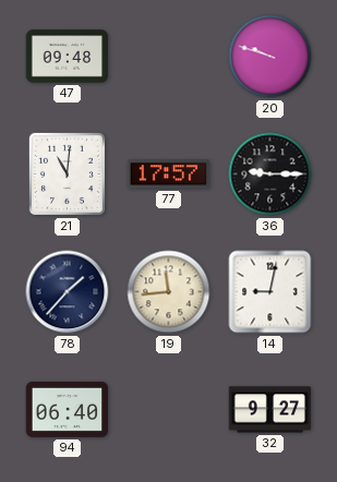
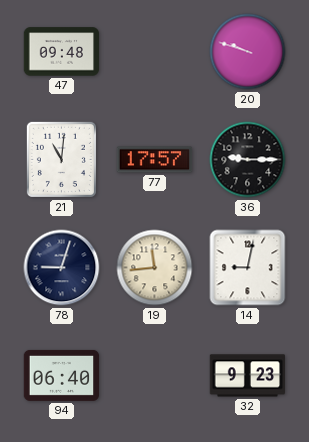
78: 1:37 -> 9:03 (62, 268)
32: 9:27 -> 9:23 (248, 376)
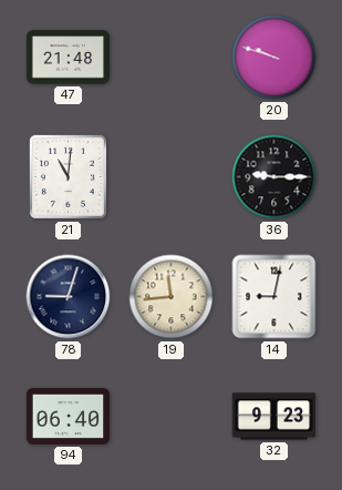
47: 09:48 -> 21:48 (69, 58)
77: 17:57 -> none (155, 160)
